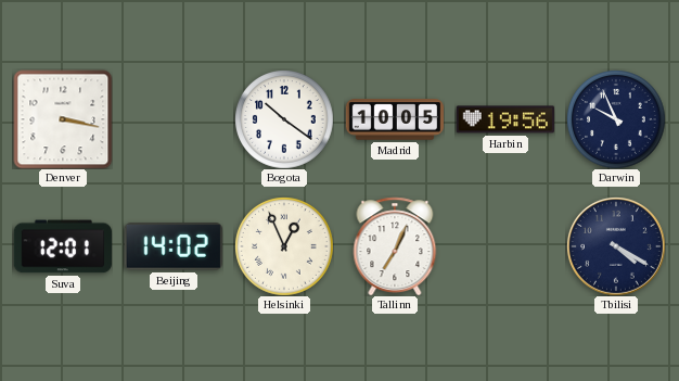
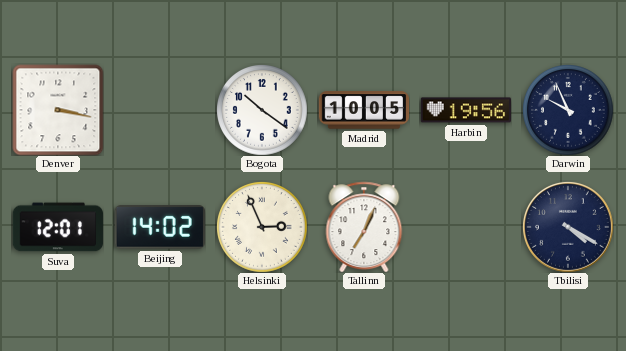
Helsinki: 12:56 -> 2:56 (262, 227)
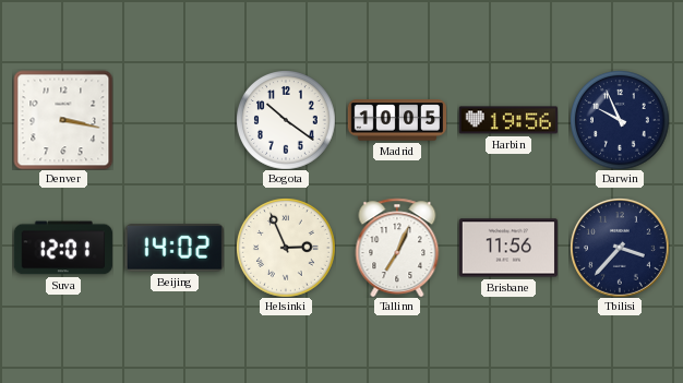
Brisbane: none -> 11:56 (507, 248)
Tbilisi: 4:20 -> 3:37 (620, 248)
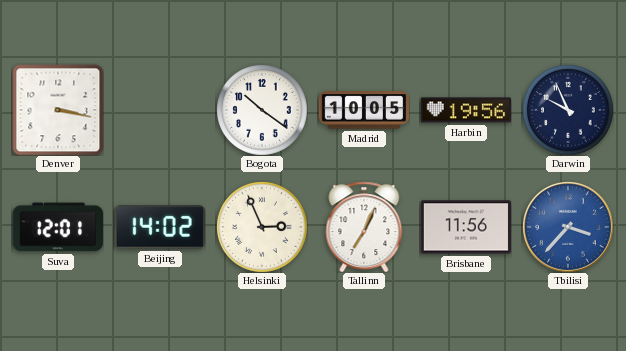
Tbilisi dial: navy -> blue (568, 227)
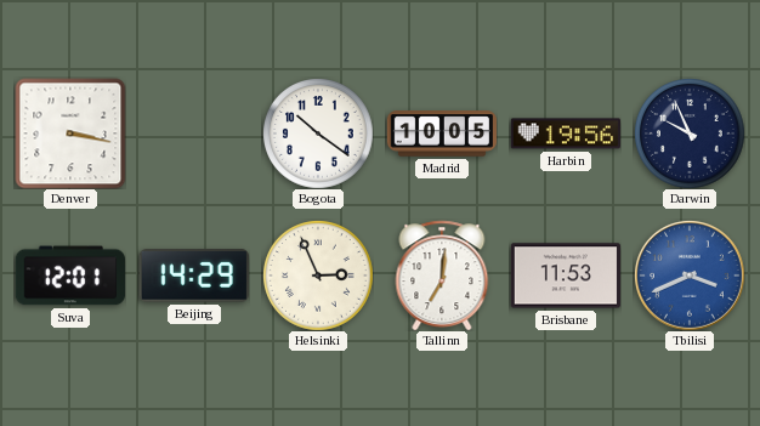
Beijing: 14:02 -> 14:29 (194, 276)
Tallinn: 7:04 -> 7:01 (442, 276)
Brisbane: 11:56 -> 11:53 (565, 276)
Tbilisi: 3:37 -> 3:41 (690, 276)
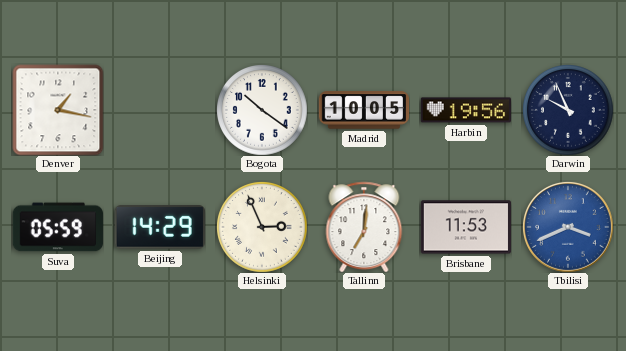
Denver: 3:17 -> 1:17 (58, 110)
Suva: 12:01 -> 05:59 (58, 227)
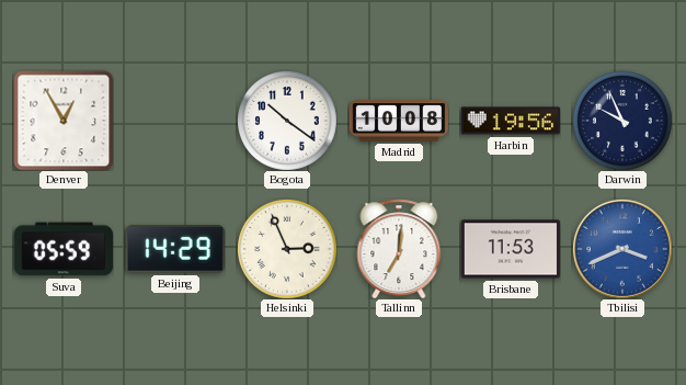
Denver: 1:17 -> 12:55 (64, 121)
Madrid: 10:05 -> 10:08 (399, 121)
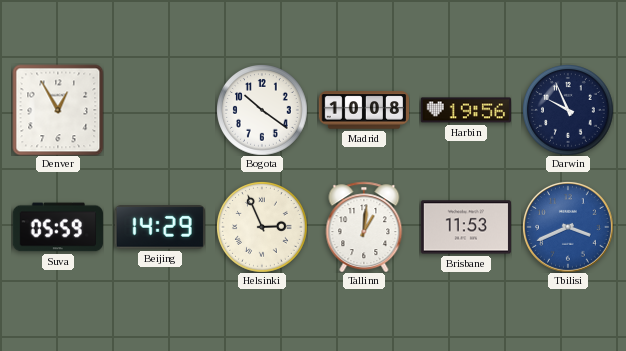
Tallinn: 7:01 -> 1:01 (364, 227)
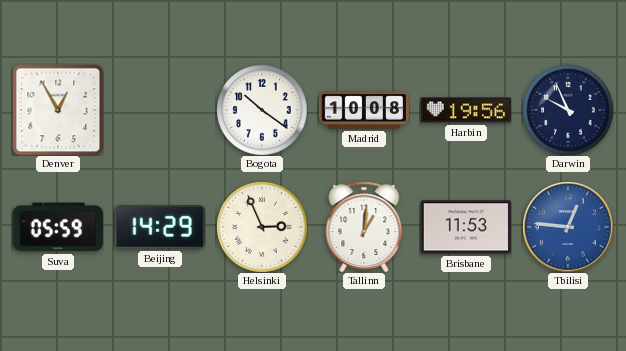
Tbilisi: 3:41 -> 12:46 (568, 227)
